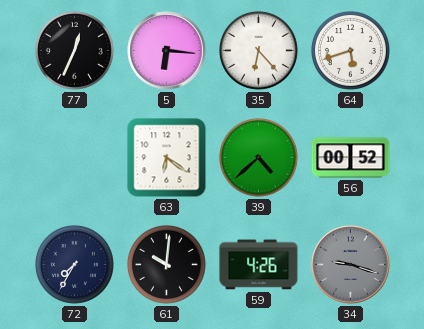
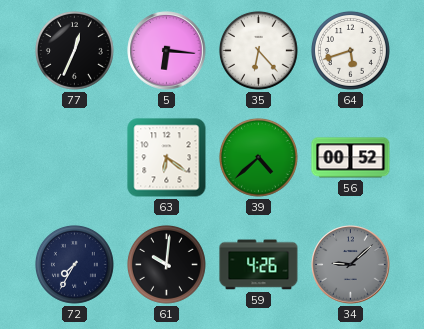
34: 9:18 -> 9:08 (351, 265)
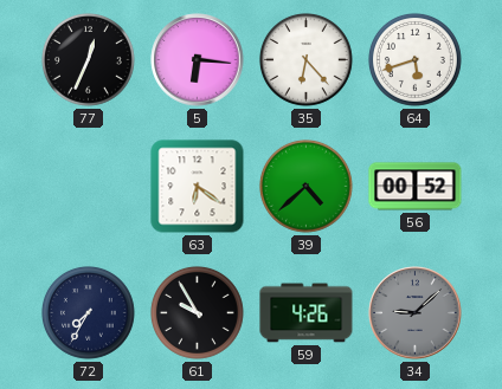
61: 10:01 -> 9:55 (197, 312)
